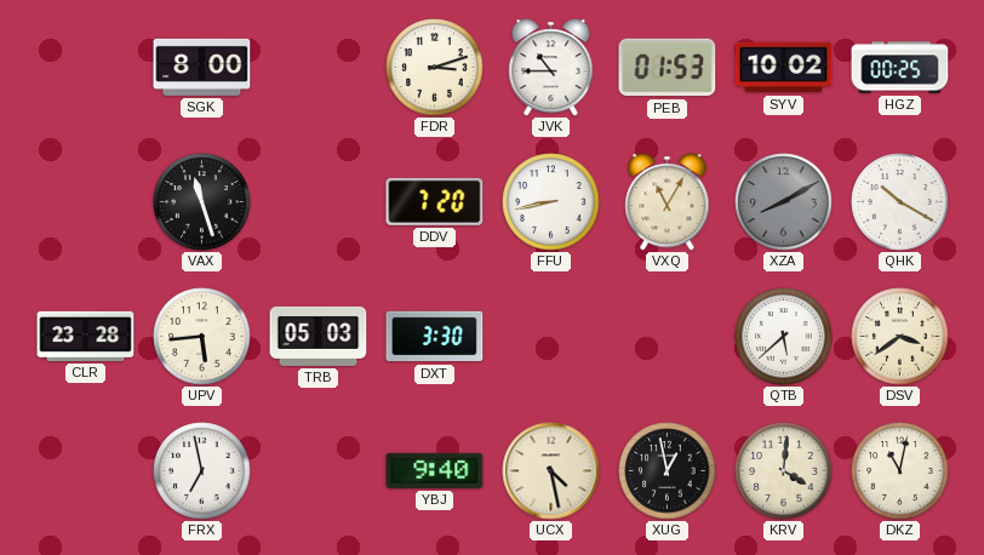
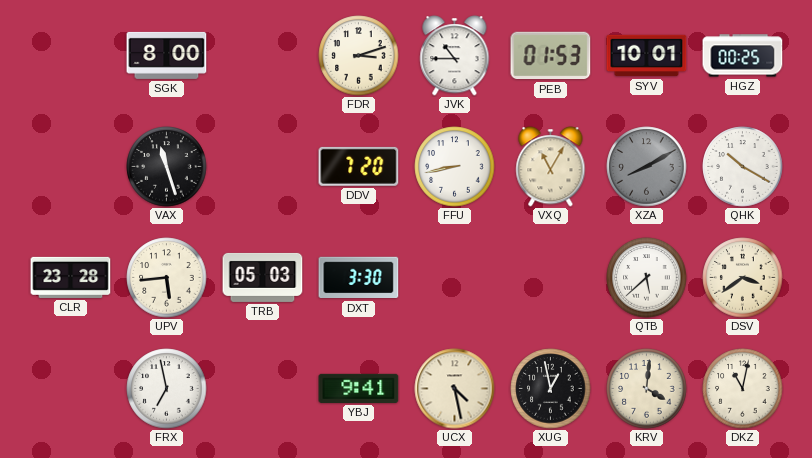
SYV: 10:02 -> 10:01 (647, 56)
YBJ: 9:40 -> 9:41 (359, 388)
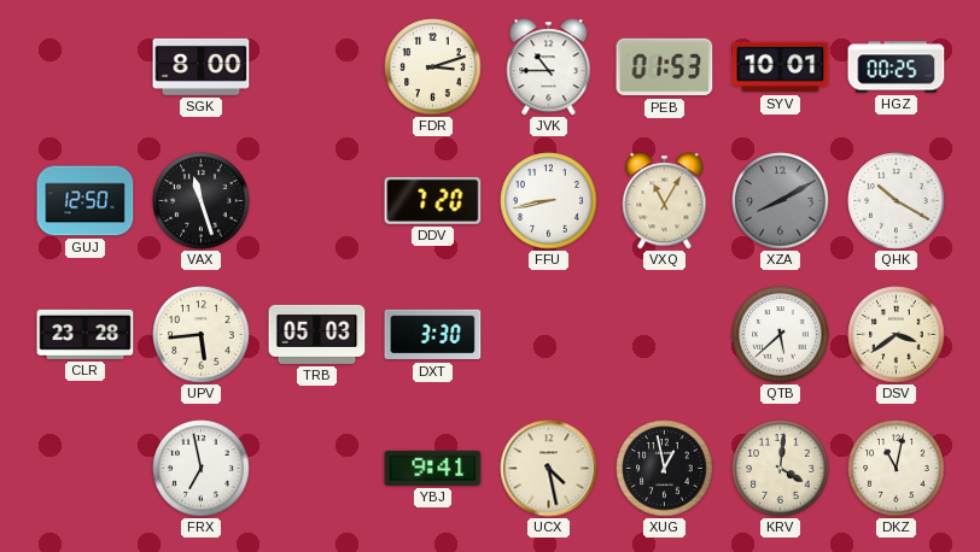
GUJ: none -> 12:50 (86, 201)
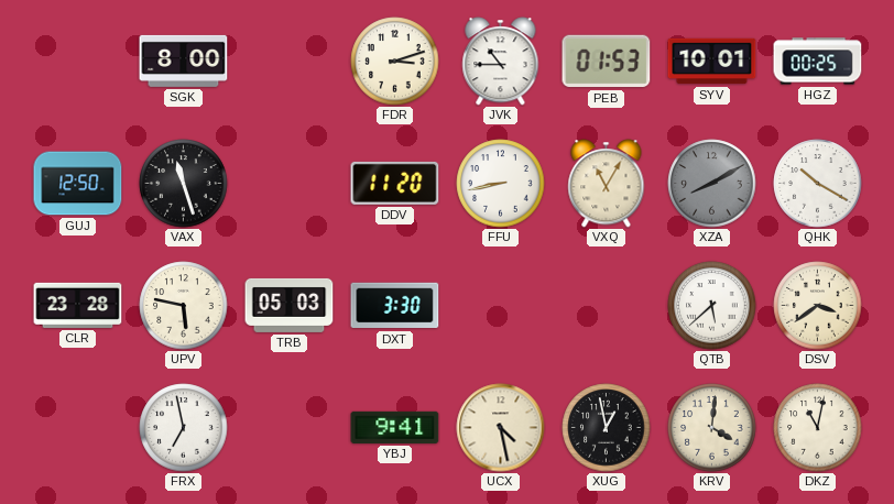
DDV: 7:20 -> 11:20 (395, 183)
UPV: 5:44 -> 5:47 (184, 306)
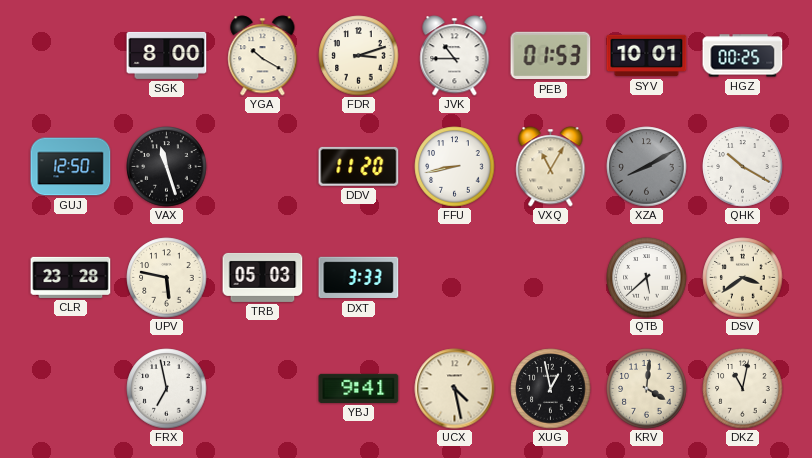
YGA: none -> 10:20 (263, 56)
DXT: 3:30 -> 3:33 (359, 278)
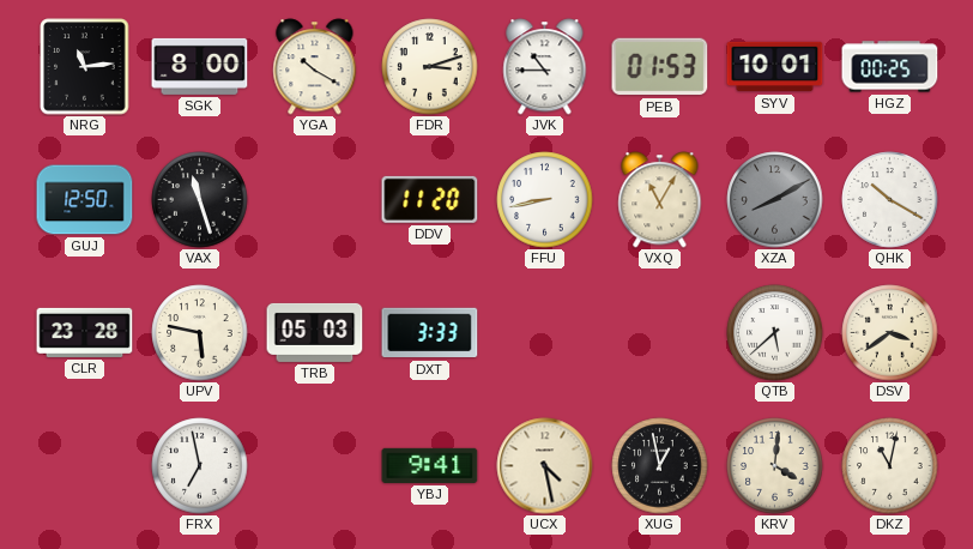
NRG: none -> 11:14 (85, 67)
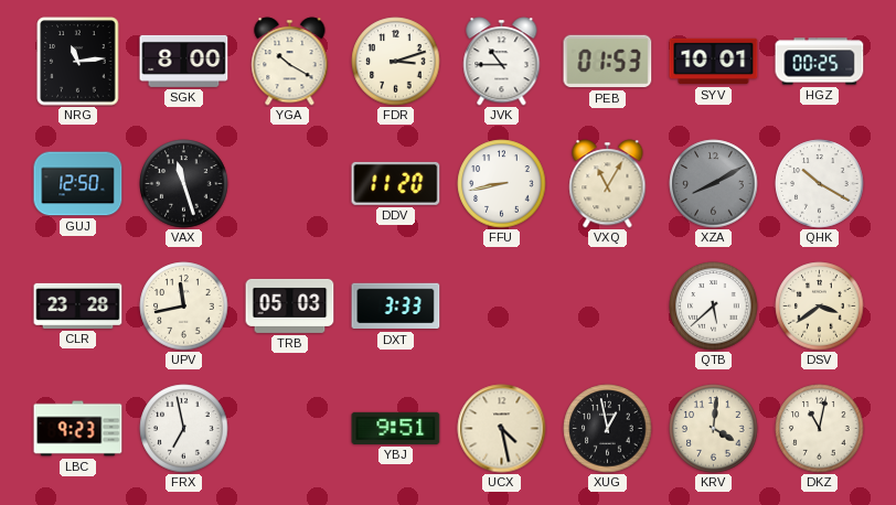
UPV: 5:47 -> 11:43 (184, 307)
LBC: none -> 9:23 (78, 429)
YBJ: 9:41 -> 9:51 (396, 428)
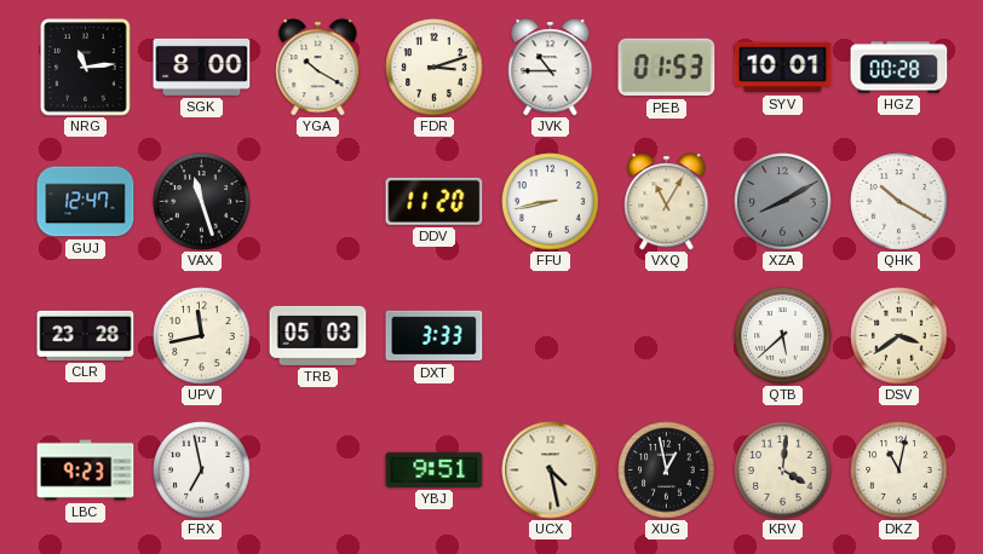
HGZ: 00:25 -> 00:28 (899, 68)
GUJ: 12:50 -> 12:47 (86, 202)
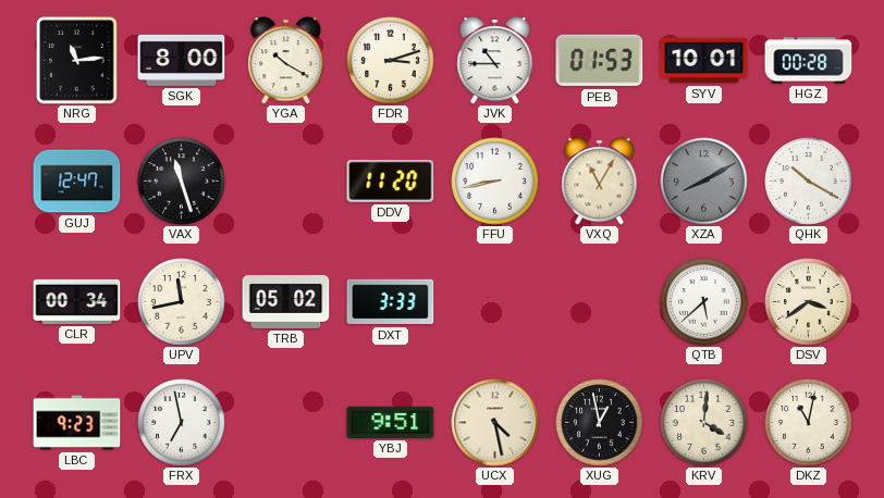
CLR: 23:28 -> 00:34 (77, 301)
TRB: 05:03 -> 05:02 (286, 301)
